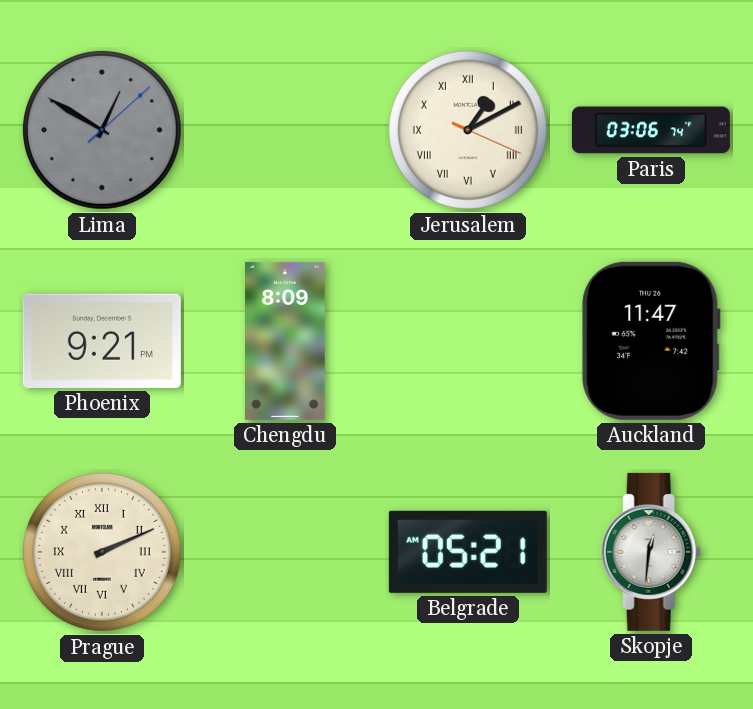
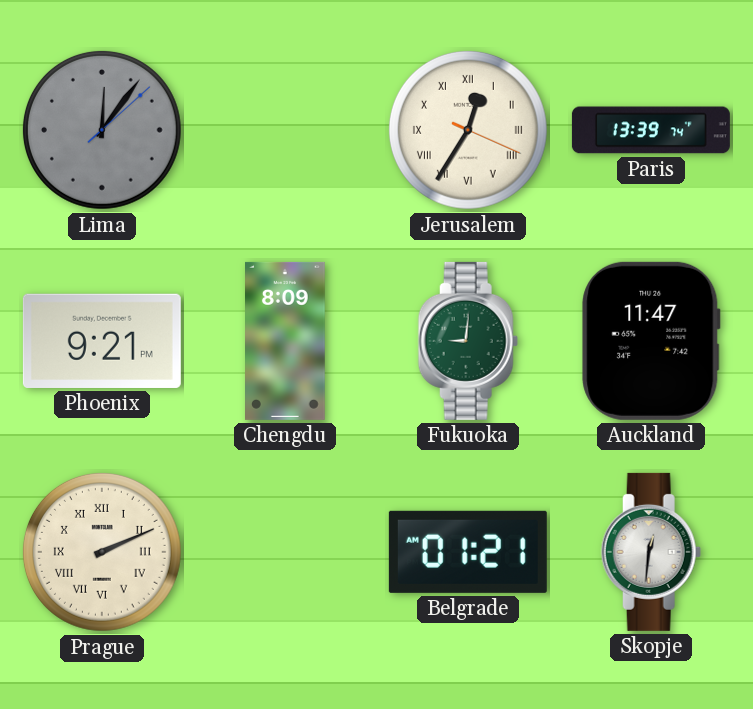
Lima: 12:50 -> 12:06 (102, 130)
Jerusalem: 1:10 -> 12:35 (468, 130)
Paris: 03:06 -> 13:39 (651, 130)
Fukuoka: none -> 9:01 (468, 341)
Belgrade: 05:21 -> 01:21 (468, 552)
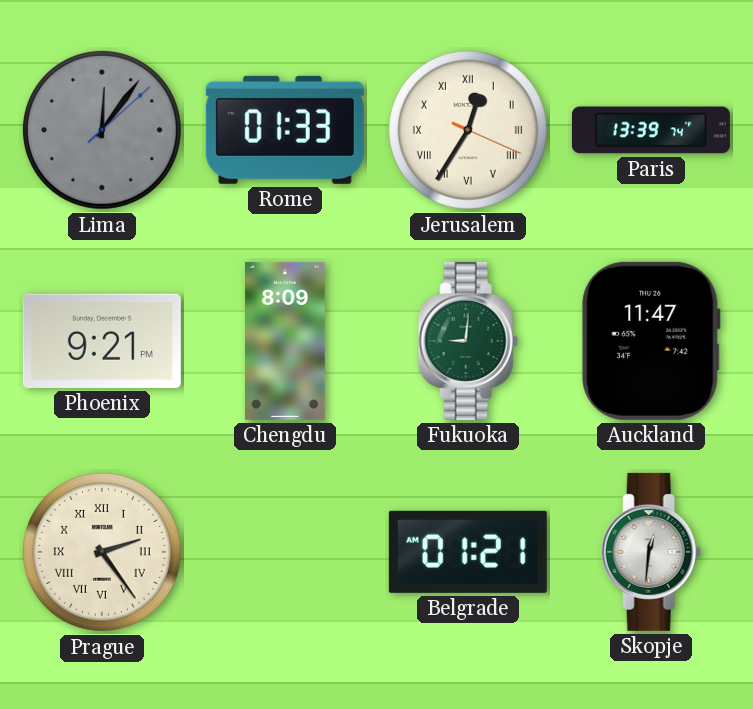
Rome: none -> 01:33 (285, 130)
Prague: 2:11 -> 2:24 (102, 552)
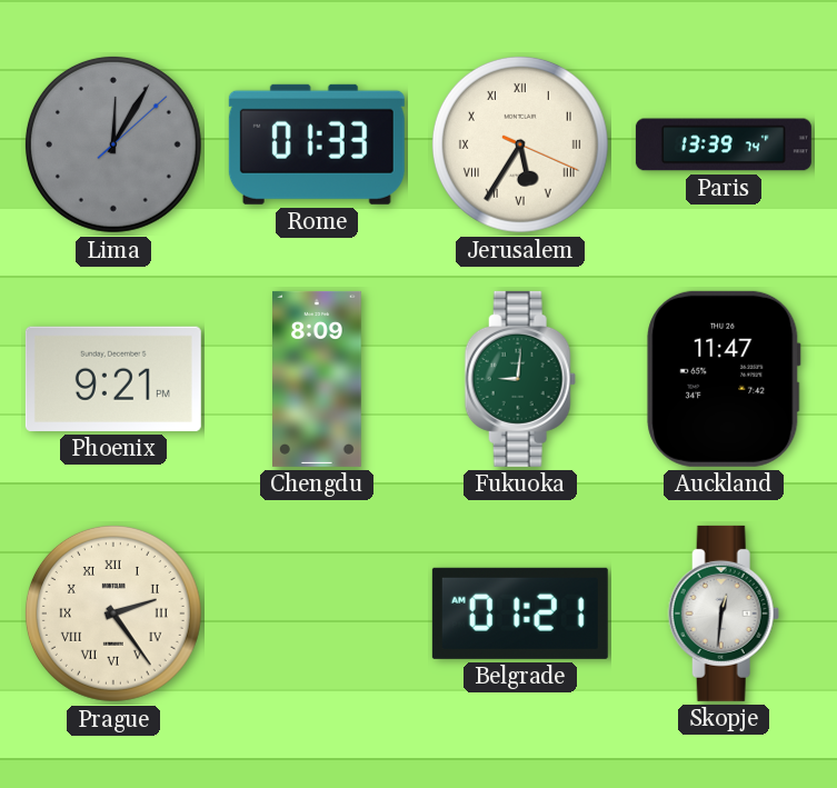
Lima: 12:06 -> 12:05 (113, 144)
Jerusalem: 12:35 -> 5:35 (520, 144)
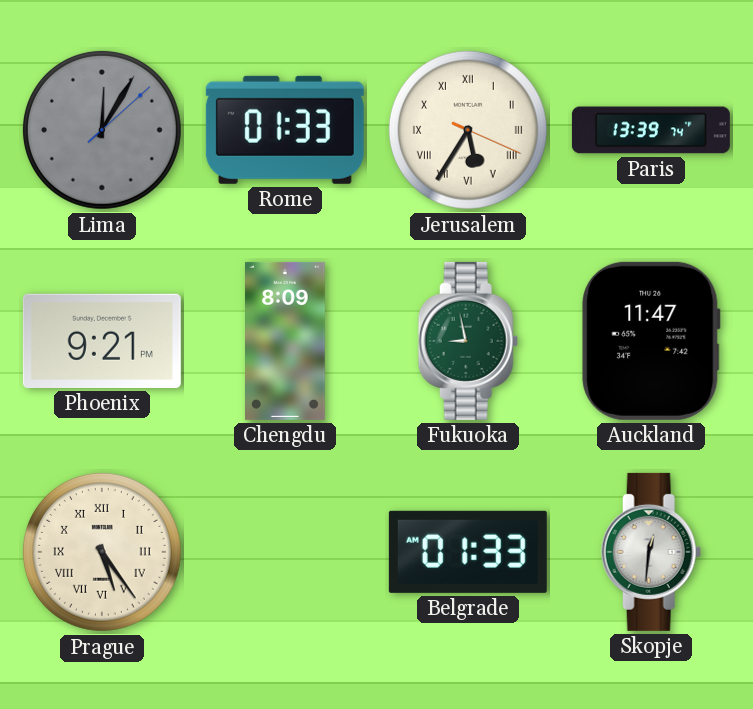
Fukuoka: 9:01 -> 8:58 (468, 341)
Prague: 2:24 -> 5:24 (102, 552)
Belgrade: 01:21 -> 01:33 (468, 552)
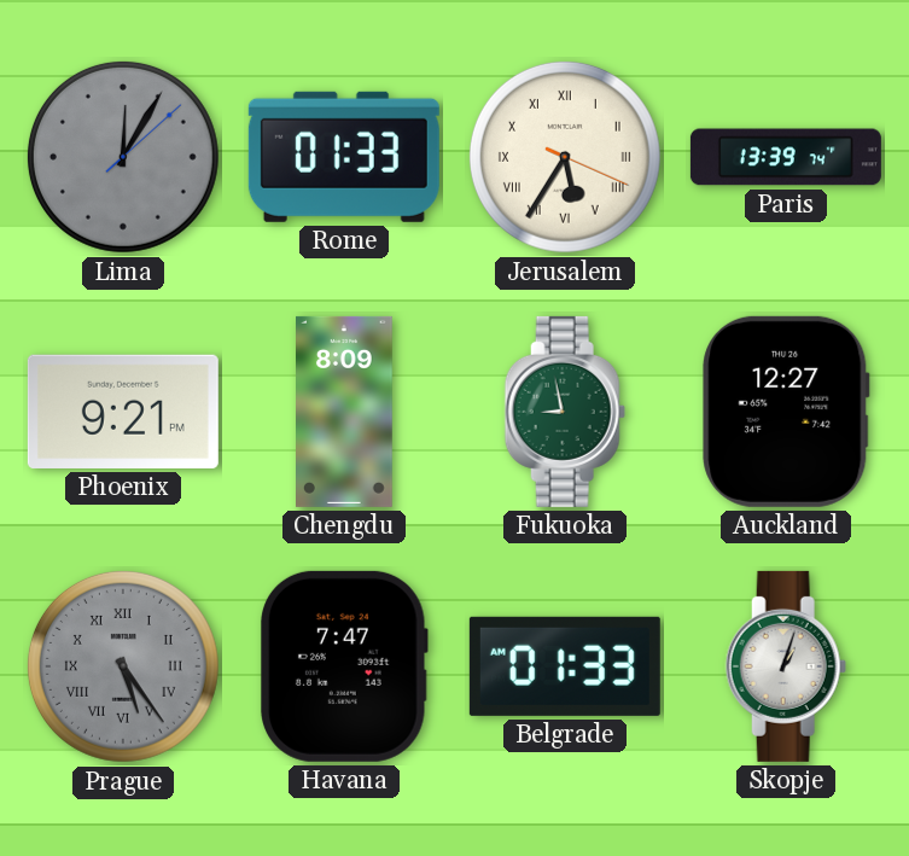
Auckland: 11:47 -> 12:27 (786, 412)
Prague dial: cream -> grey (123, 666)
Havana: none -> 7:47 (345, 666)
Skopje: 12:31 -> 1:03 (786, 666)
